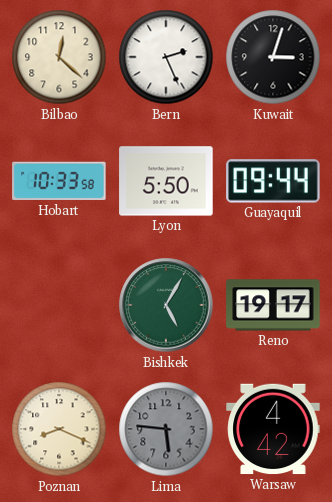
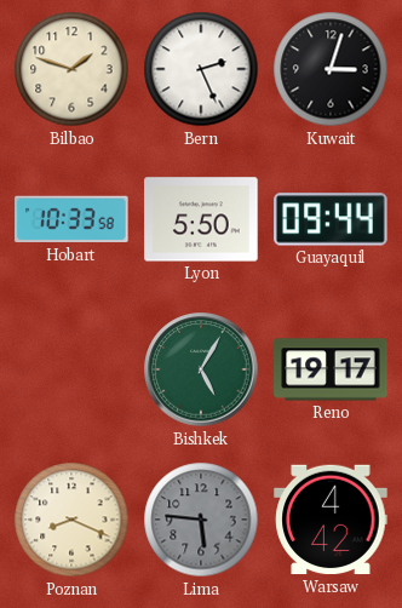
Bilbao: 12:22 -> 1:48 (71, 69)
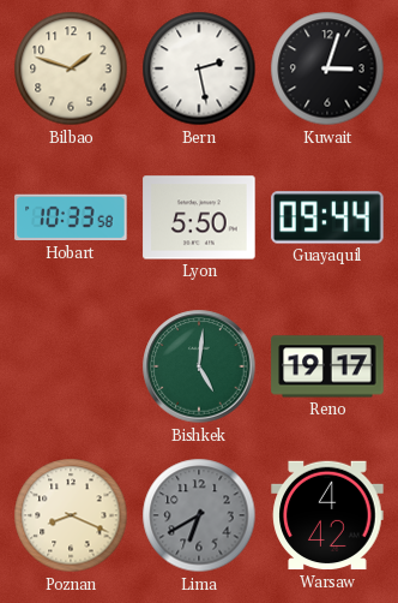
Bern: 2:26 -> 2:28 (199, 68)
Bishkek: 5:05 -> 5:01 (199, 366)
Lima: 5:46 -> 6:40 (199, 515)
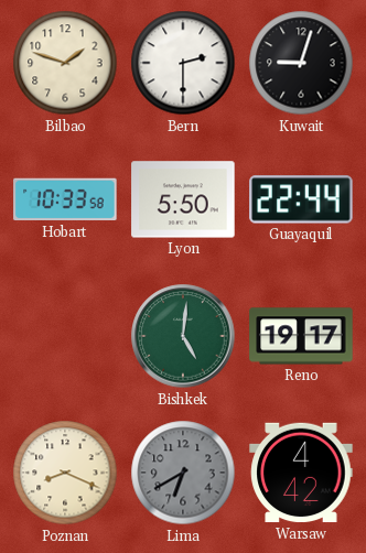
Bern: 2:28 -> 2:30 (183, 63)
Kuwait: 3:03 -> 9:03 (301, 63)
Guayaquil: 09:44 -> 22:44 (301, 199)
